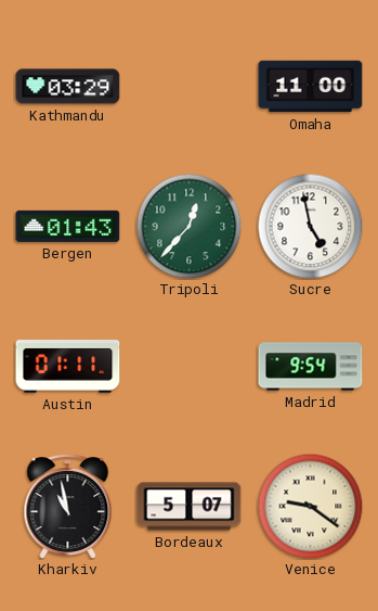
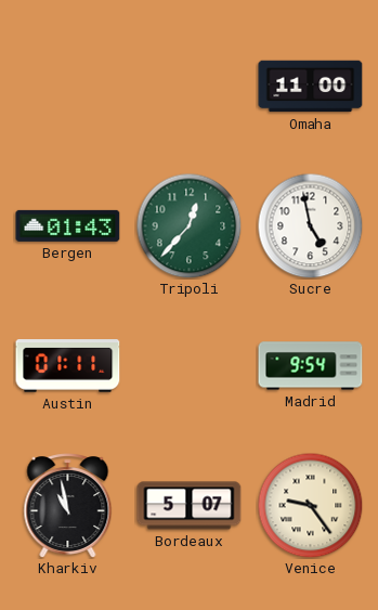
Kathmandu: 03:29 -> none (68, 87)
Venice: 9:21 -> 9:24 (310, 505)
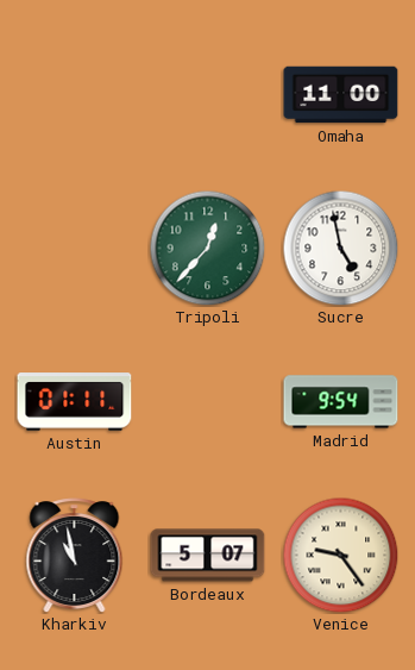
Bergen: 01:43 -> none (68, 225)
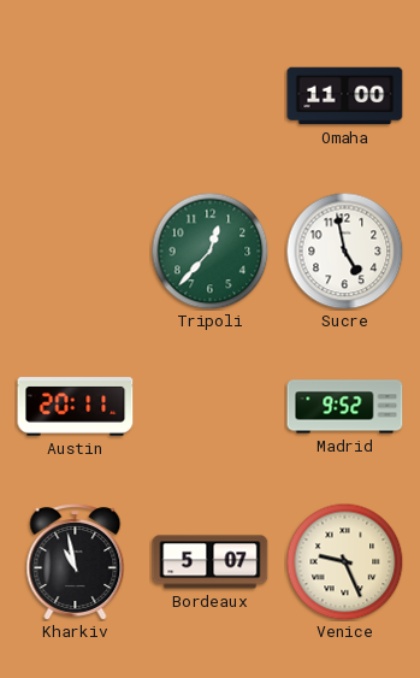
Austin: 01:11 -> 20:11 (76, 407)
Madrid: 9:54 -> 9:52 (345, 407)
Venice: 9:24 -> 9:26 (344, 561)
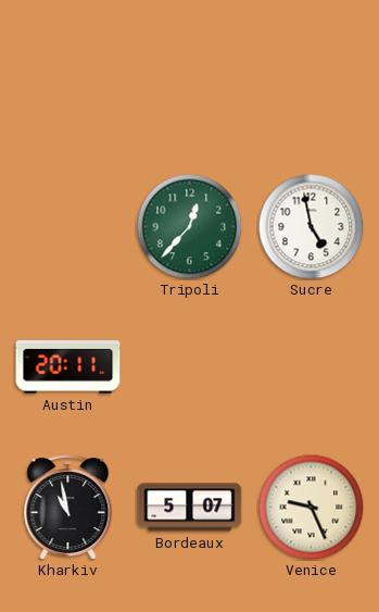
Omaha: 11:00 -> none (345, 96)
Madrid: 9:52 -> none (345, 407)
